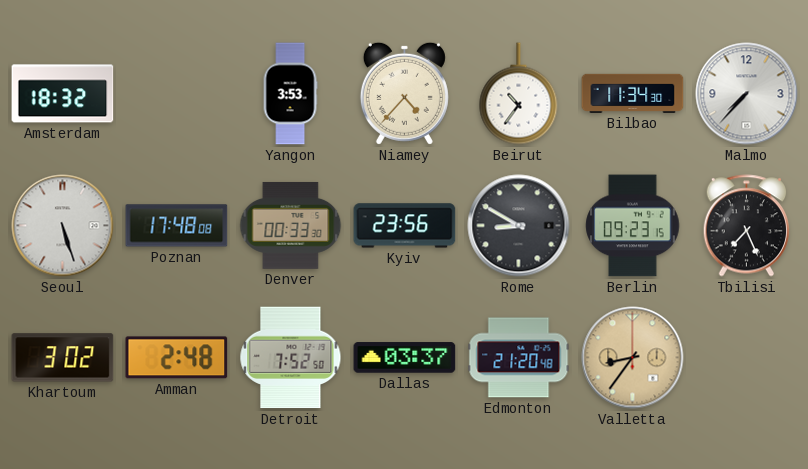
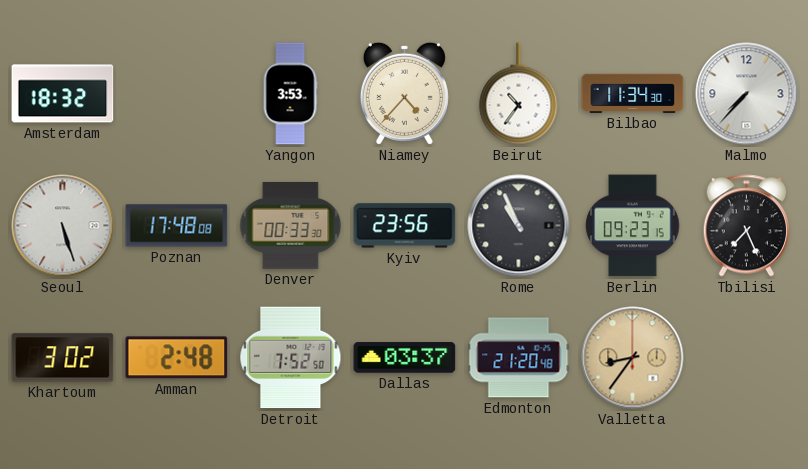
Rome: 8:50 -> 10:56 (519, 226)
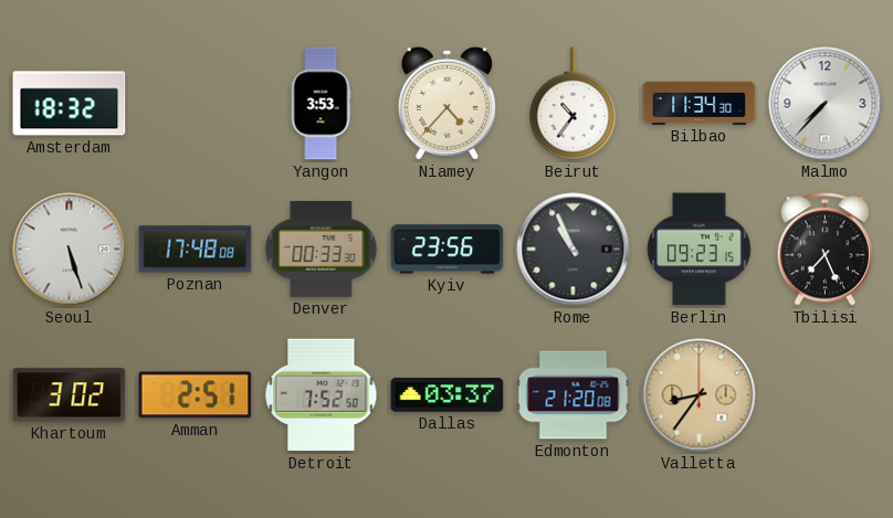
Amman: 2:48 -> 2:51 (196, 395)
Edmonton: 21:20:48 -> 21:20:08 (574, 395)
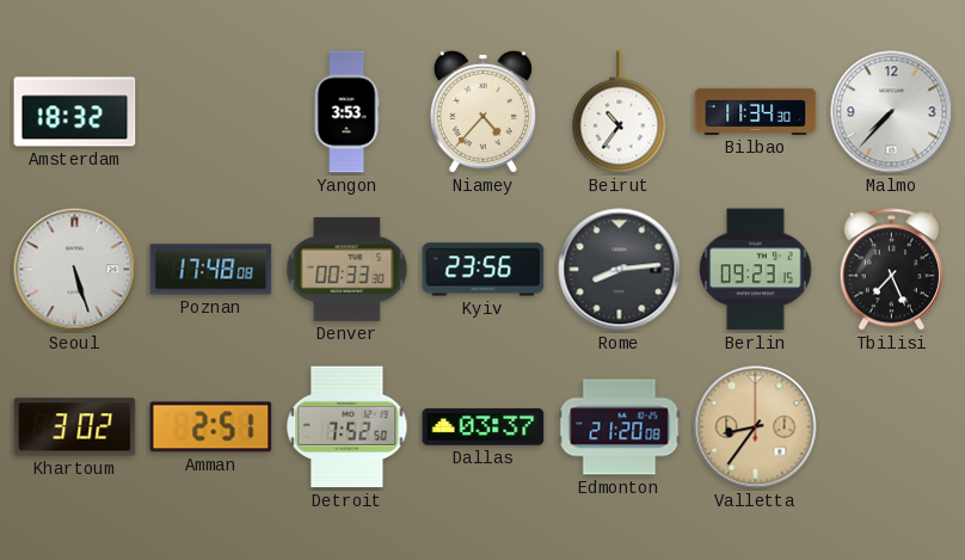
Rome: 10:56 -> 8:14 (620, 270)
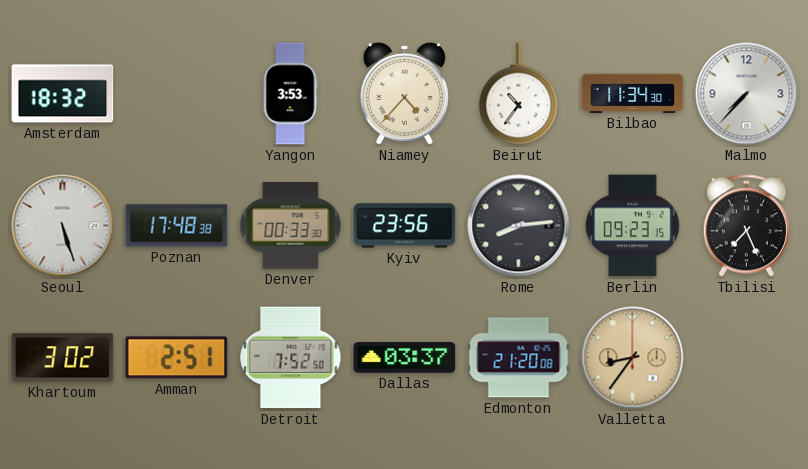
Poznan: 17:48:08 -> 17:48:38 (177, 226)
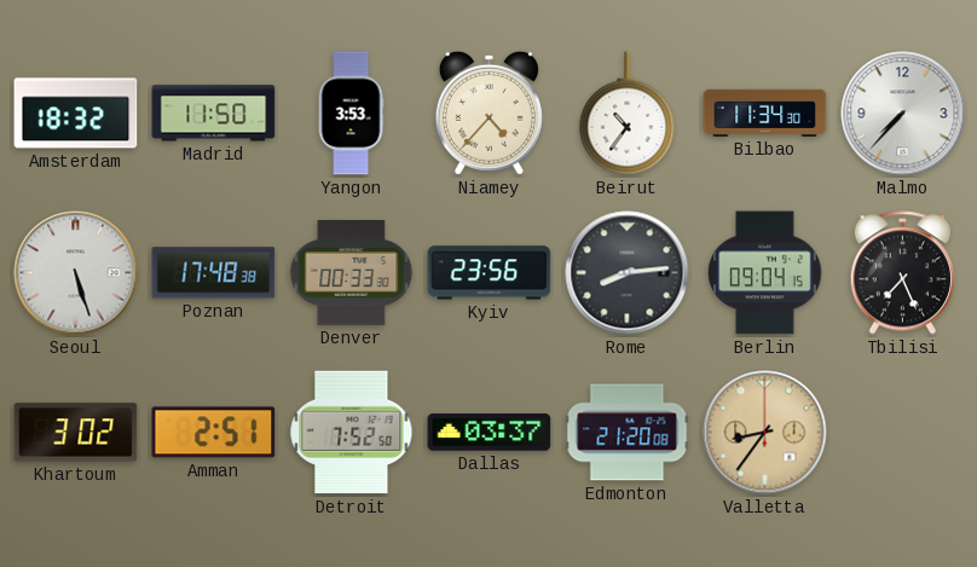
Madrid: none -> 11:50 (214, 114)
Berlin: 09:23 -> 09:04 (765, 273)
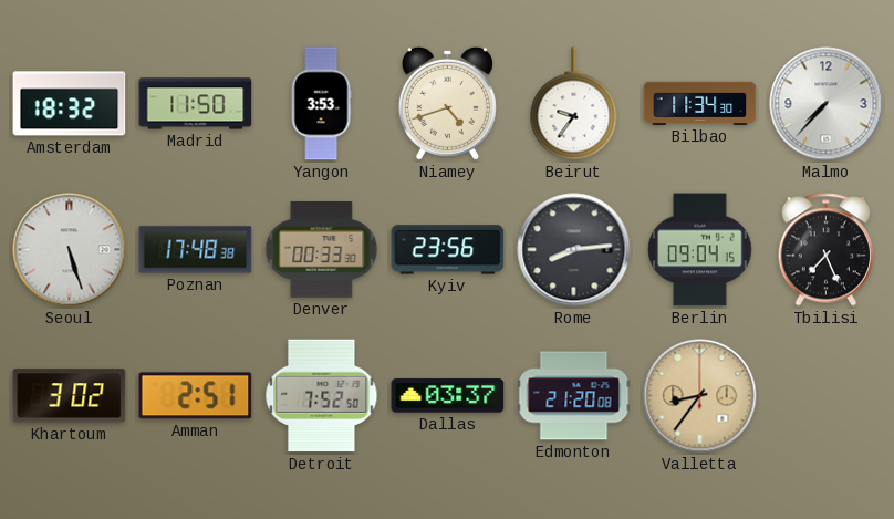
Niamey: 4:37 -> 4:42 (447, 103)
Beirut: 10:36 -> 9:36 (574, 104)
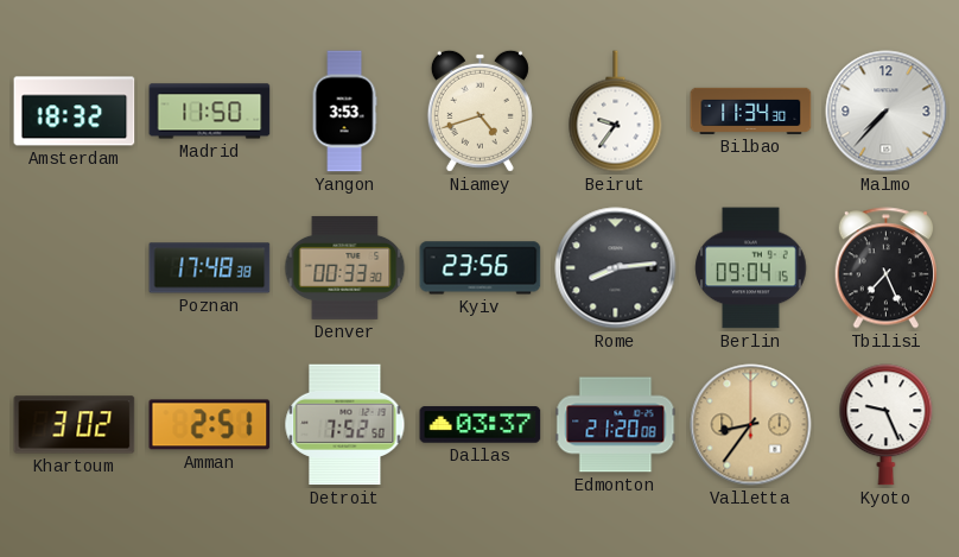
Seoul: 5:27 -> none (70, 250)
Kyoto: none -> 9:26 (887, 425)
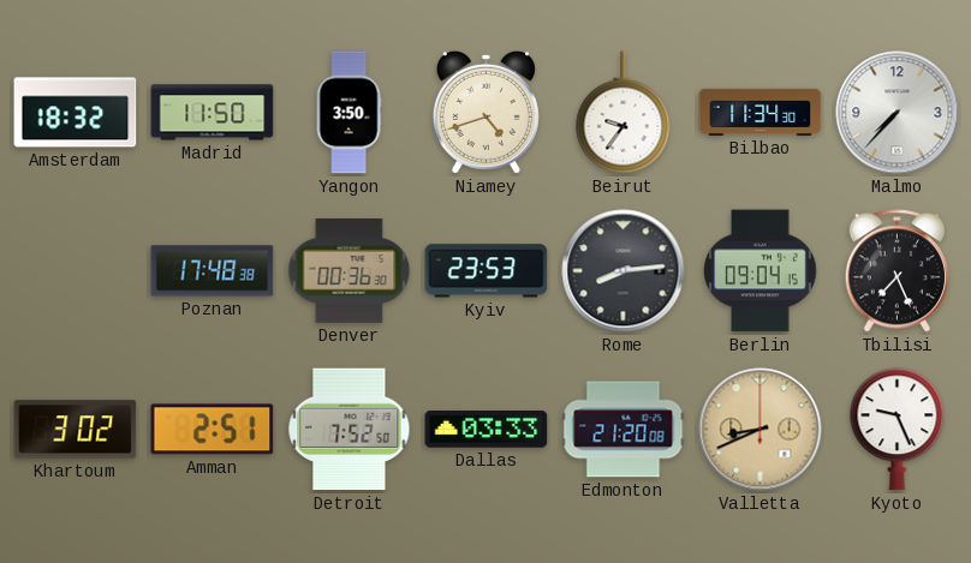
Yangon: 3:53 -> 3:50 (349, 113)
Denver: 00:33 -> 00:36 (350, 270)
Kyiv: 23:56 -> 23:53 (487, 271)
Dallas: 03:37 -> 03:33 (487, 430)
Valletta: 8:36 -> 8:41 (761, 430)
